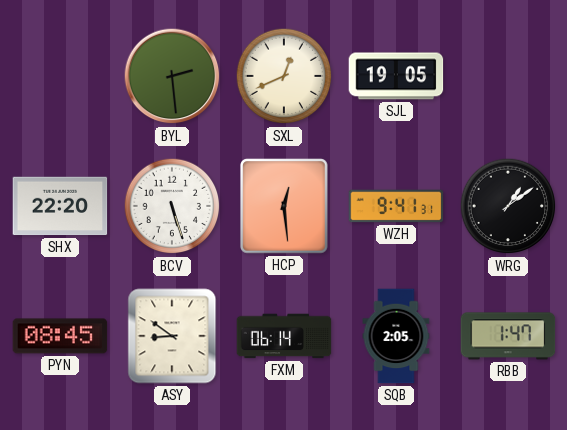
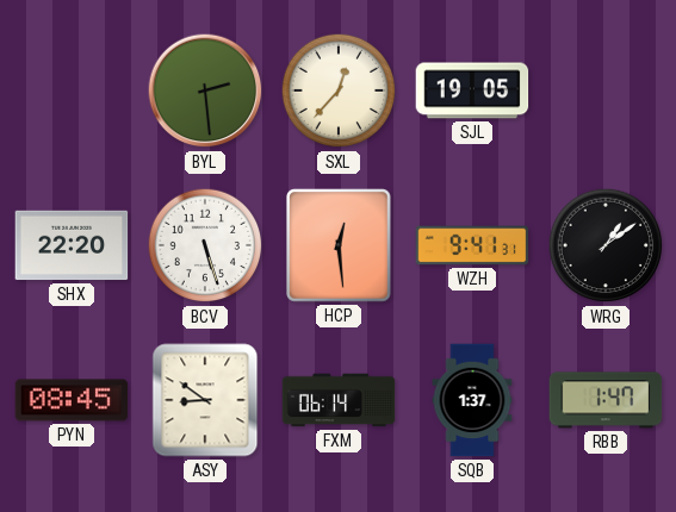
SXL: 12:41 -> 12:37 (339, 90)
SQB: 2:05 -> 1:37 (472, 400)
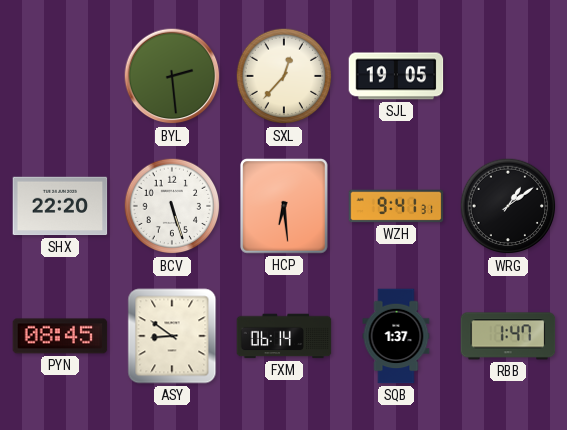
HCP: 12:29 -> 6:29 (284, 206)
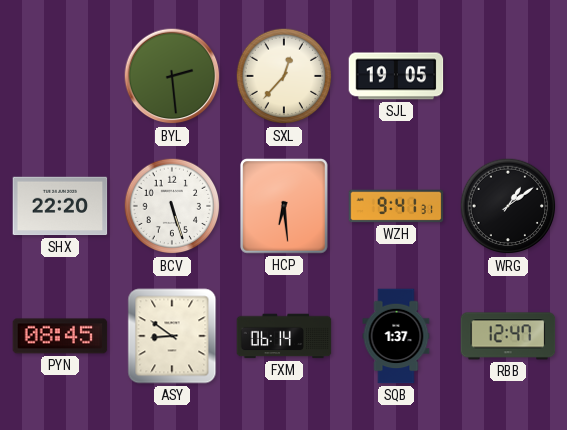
RBB: 1:47 -> 12:47 (508, 336)
